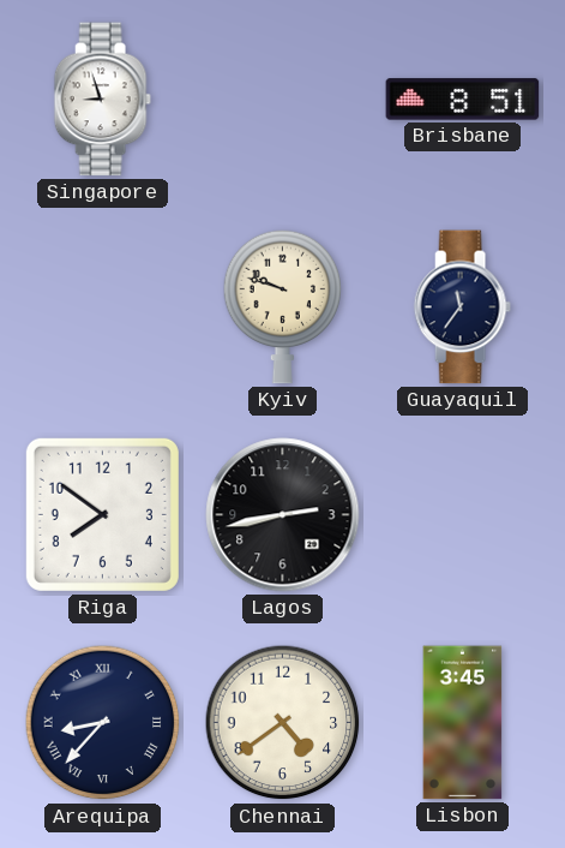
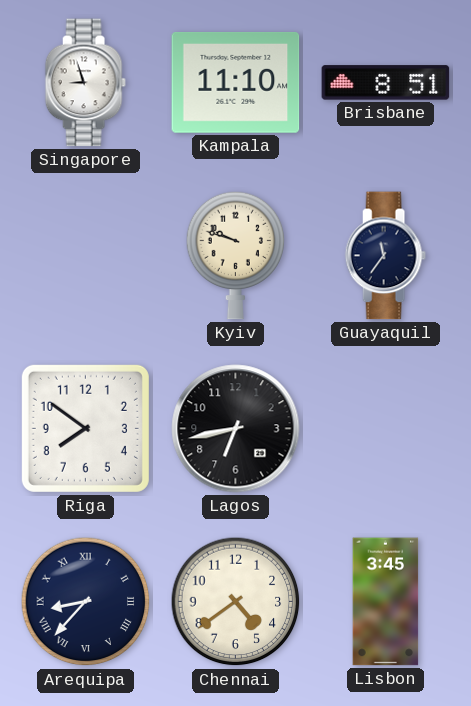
Kampala: none -> 11:10 (236, 82)
Lagos: 2:43 -> 6:43 (236, 429)
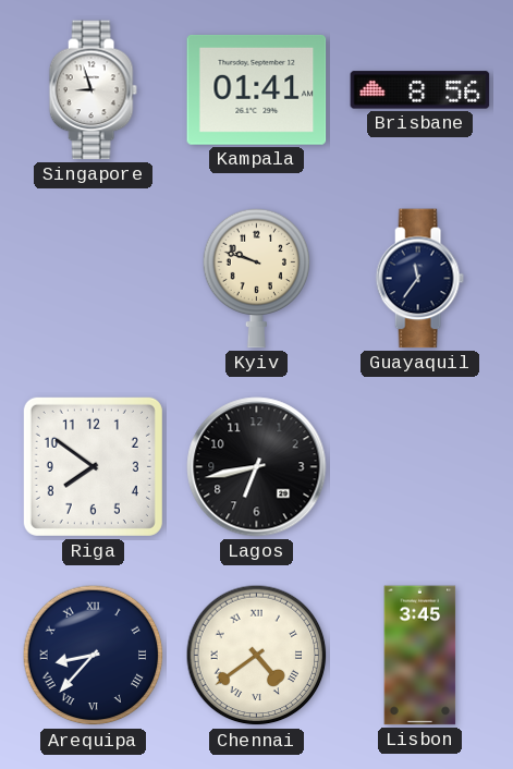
Kampala: 11:10 -> 01:41 (257, 89)
Brisbane: 8:51 -> 8:56 (420, 90)
Chennai numerals: Arabic -> Roman (257, 656)
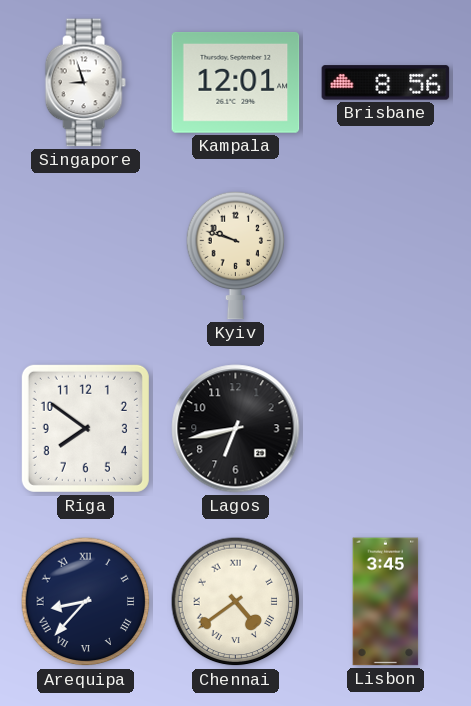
Kampala: 01:41 -> 12:01 (236, 82)
Guayaquil: 11:36 -> none (419, 279)
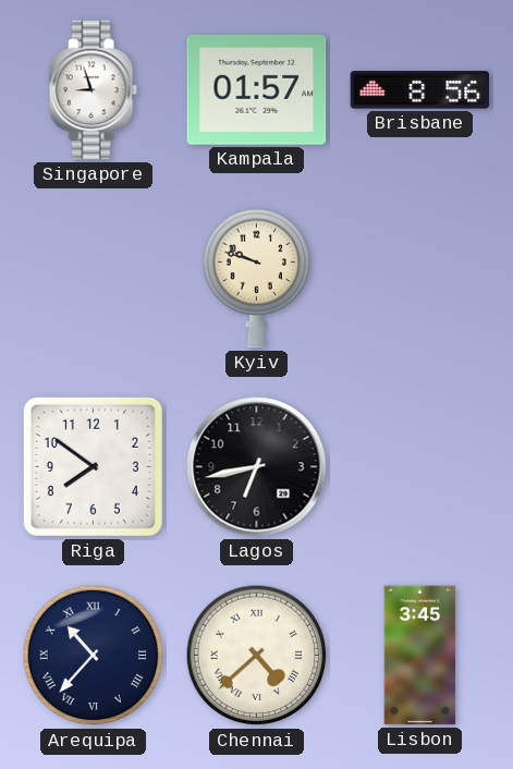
Kampala: 12:01 -> 01:57 (257, 89)
Arequipa: 8:37 -> 10:37 (94, 656)
Chennai: 4:39 -> 4:38 (257, 656)
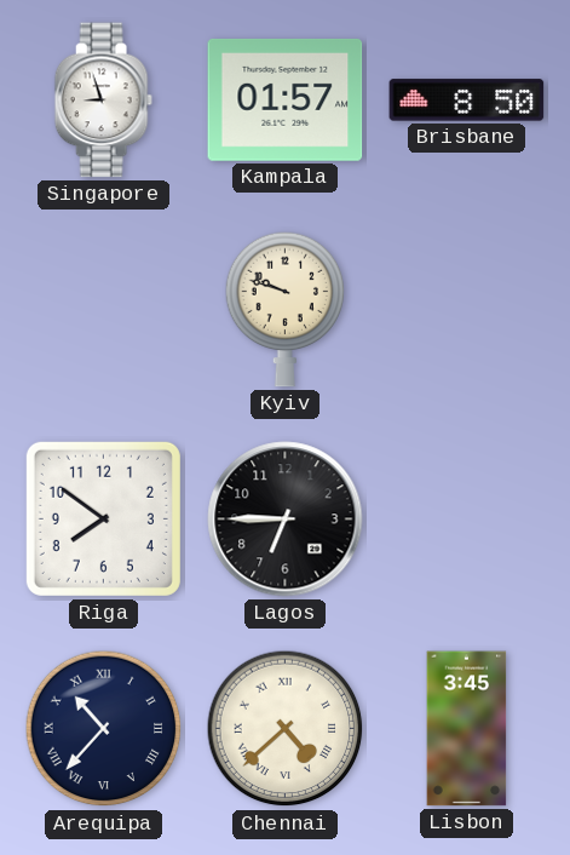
Brisbane: 8:56 -> 8:50 (467, 101)
Lagos: 6:43 -> 6:45 (286, 520)
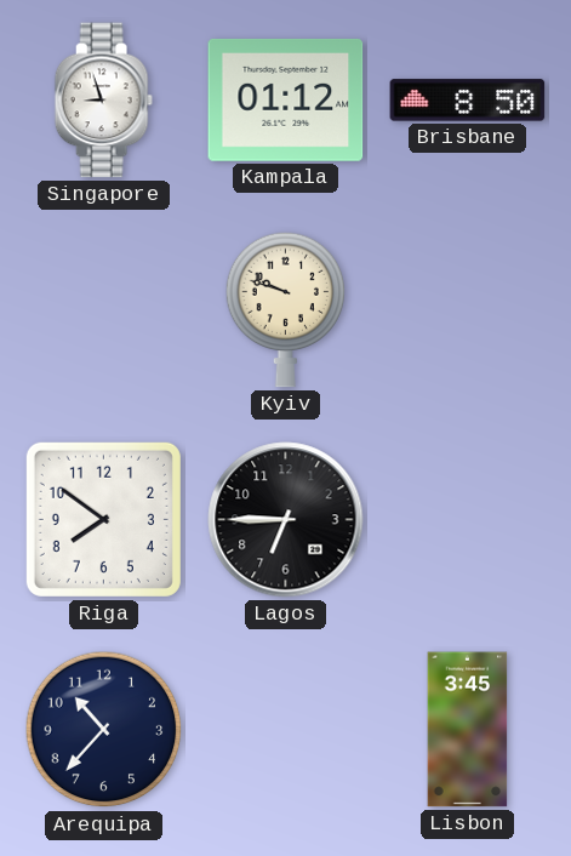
Kampala: 01:57 -> 01:12 (286, 99)
Arequipa numerals: Roman -> Arabic (104, 730)
Chennai: 4:38 -> none (286, 729)
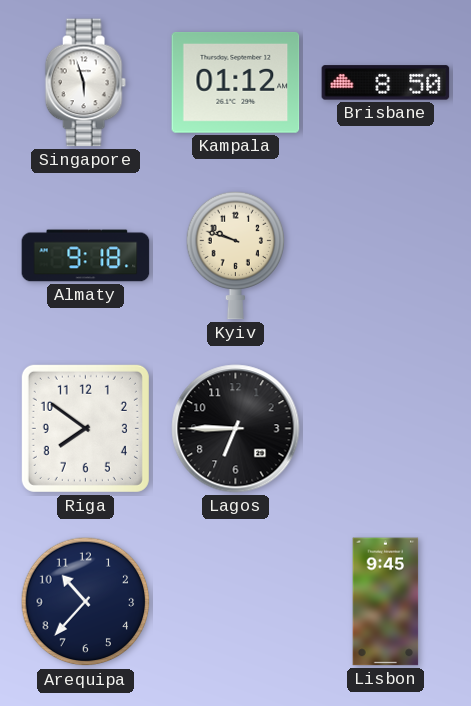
Singapore: 8:57 -> 5:57 (85, 83)
Almaty: none -> 9:18 (86, 256)
Lisbon: 3:45 -> 9:45 (386, 602)
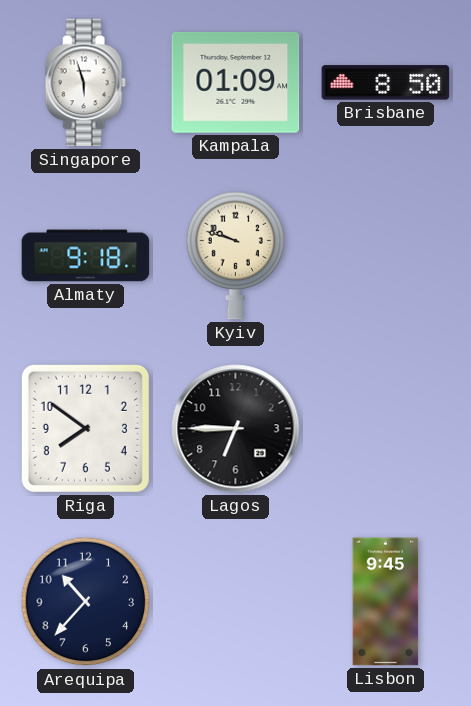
Kampala: 01:12 -> 01:09 (236, 82)
